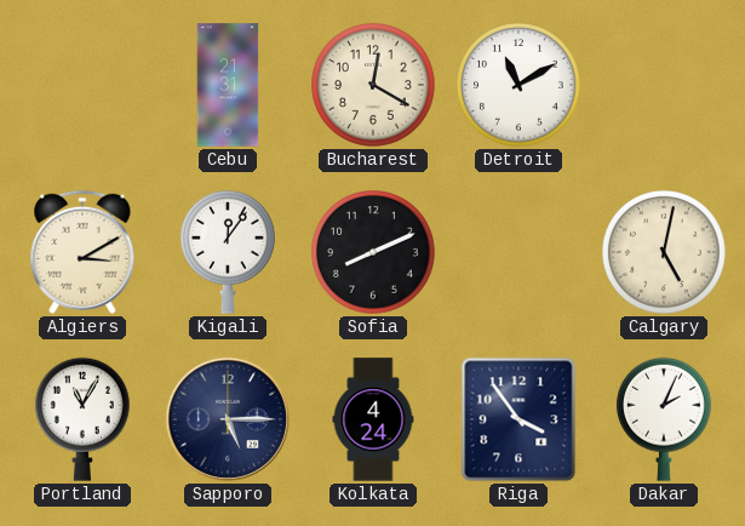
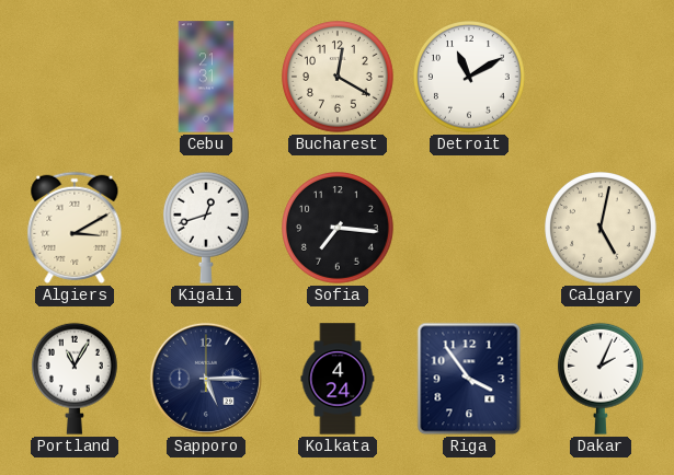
Kigali: 12:06 -> 12:42 (206, 228)
Sofia: 8:11 -> 7:16 (339, 229)
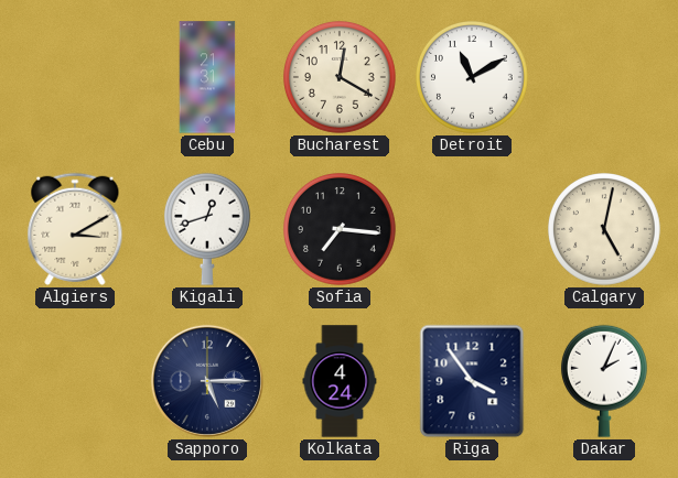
Portland: 11:05 -> none (75, 379)
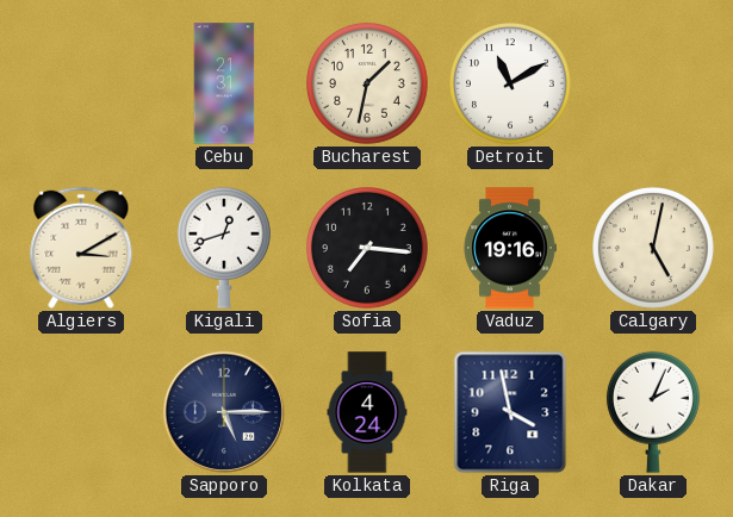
Bucharest: 12:20 -> 1:32 (368, 85)
Vaduz: none -> 19:16 (510, 248)
Riga: 3:54 -> 3:58 (510, 412)
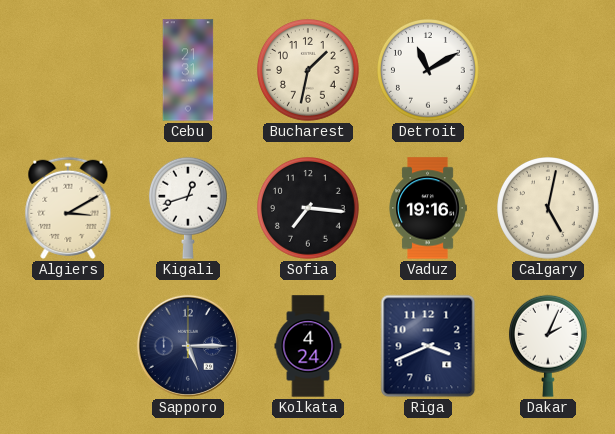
Riga: 3:58 -> 3:41 (428, 346)
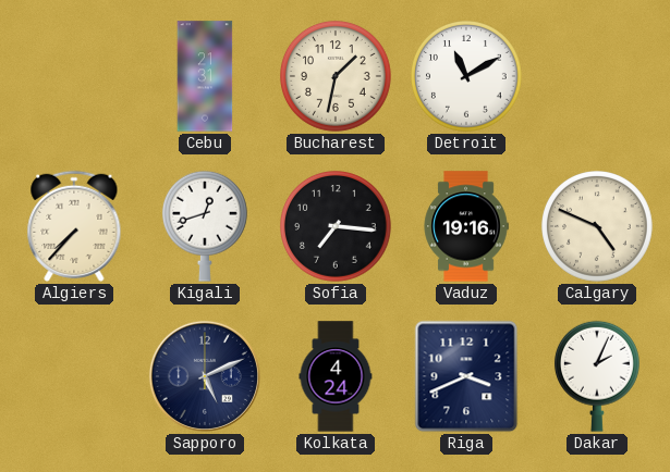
Algiers: 3:10 -> 7:37 (74, 226)
Calgary: 5:02 -> 4:49 (598, 227)
Sapporo: 5:15 -> 5:11 (205, 376)
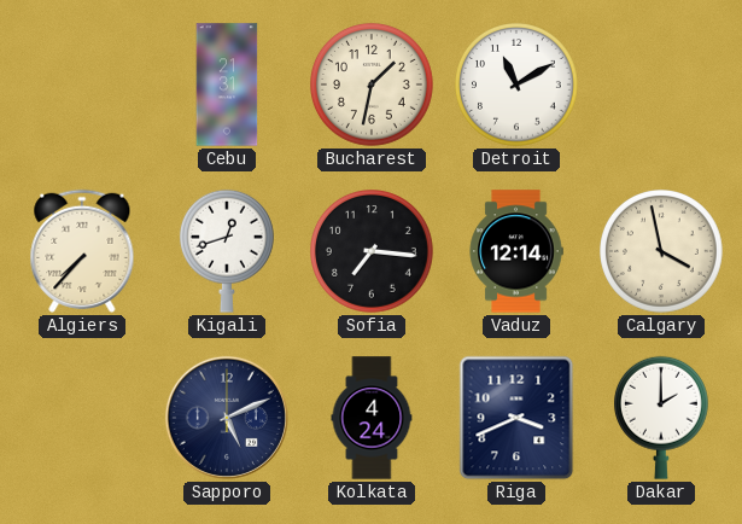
Vaduz: 19:16 -> 12:14 (516, 251)
Calgary: 4:49 -> 3:58 (662, 252)
Dakar: 2:04 -> 2:00 (661, 418)
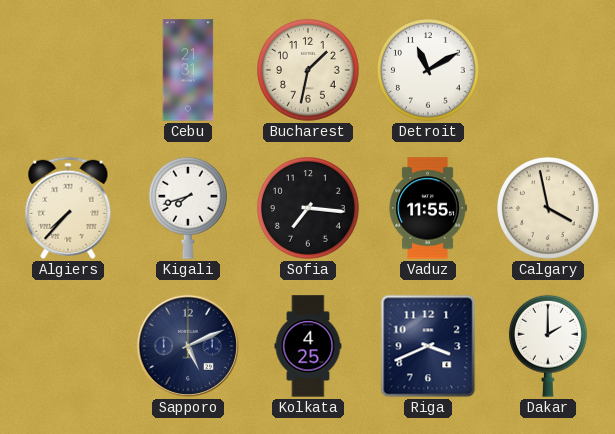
Kigali: 12:42 -> 7:42 (188, 208)
Vaduz: 12:14 -> 11:55 (428, 208)
Kolkata: 4:24 -> 4:25 (308, 346)
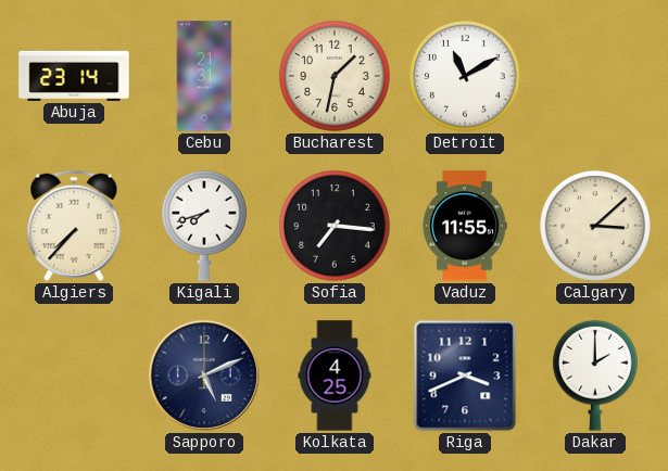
Abuja: none -> 23:14 (74, 76)
Calgary: 3:58 -> 3:08 (596, 227)
